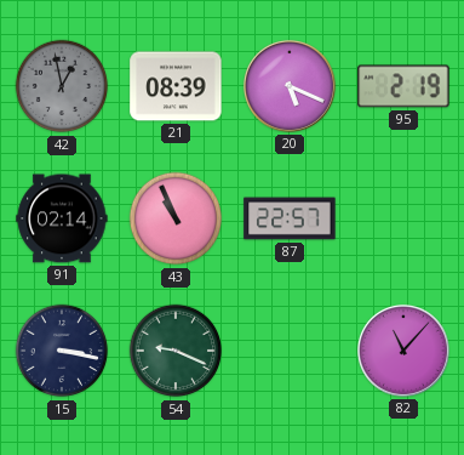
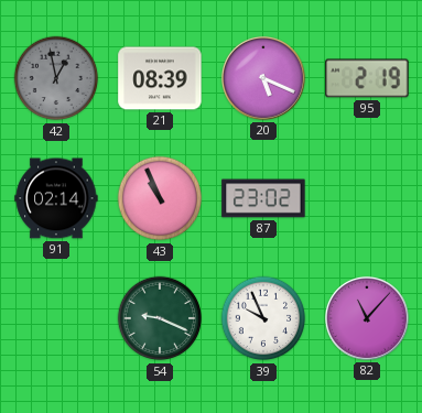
87: 22:57 -> 23:02 (263, 198)
15: 3:17 -> none (62, 351)
39: none -> 9:56 (263, 318)
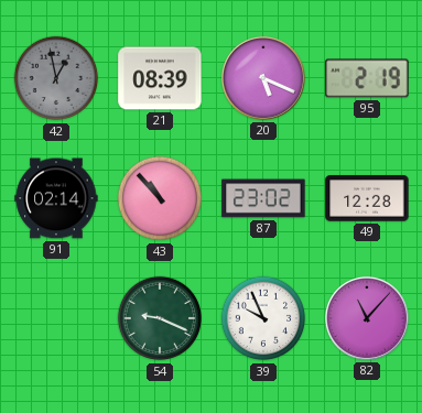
43: 10:56 -> 10:53 (160, 198)
49: none -> 12:28 (367, 198)
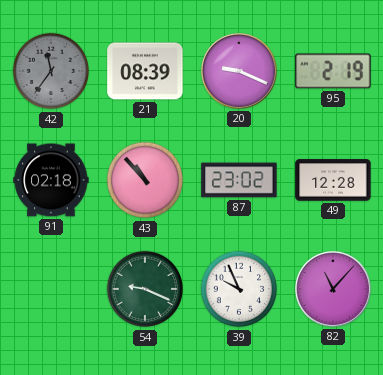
42: 12:58 -> 11:36 (51, 71)
20: 5:19 -> 9:19 (239, 71)
91: 02:14 -> 02:18 (51, 180)
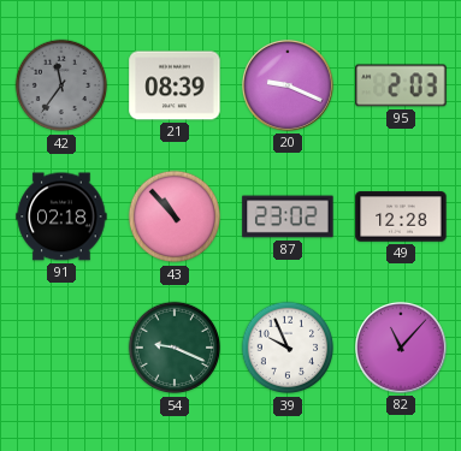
95: 2:19 -> 2:03 (401, 85)
